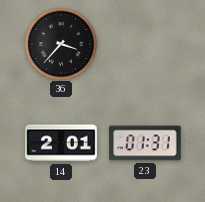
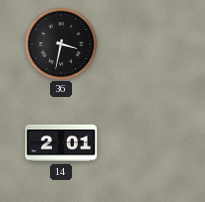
36: 3:37 -> 3:32 (60, 43)
23: 01:31 -> none (145, 143)
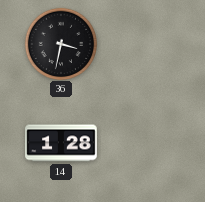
14: 2:01 -> 1:28 (61, 143)
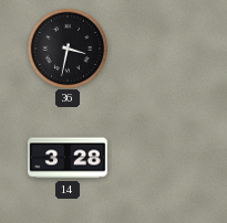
14: 1:28 -> 3:28 (68, 158)
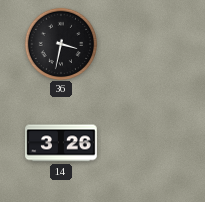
14: 3:28 -> 3:26 (61, 143)
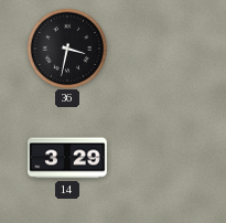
14: 3:26 -> 3:29 (67, 158)
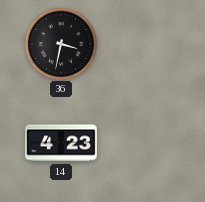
14: 3:29 -> 4:23 (61, 143)
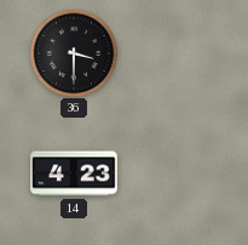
36: 3:32 -> 3:30 (73, 52)
